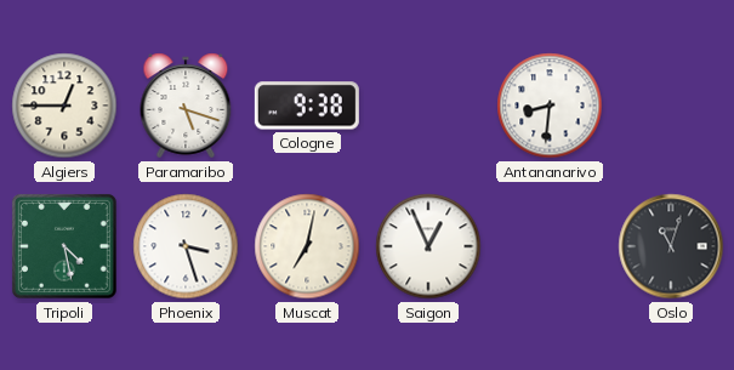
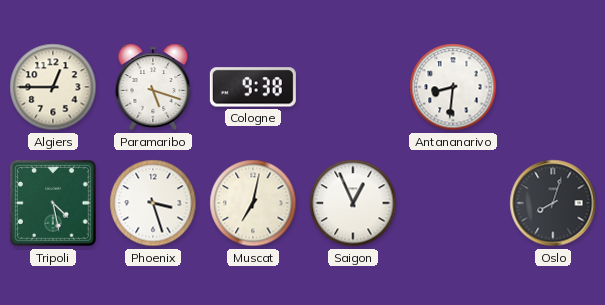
Oslo: 11:03 -> 8:03 (553, 203)
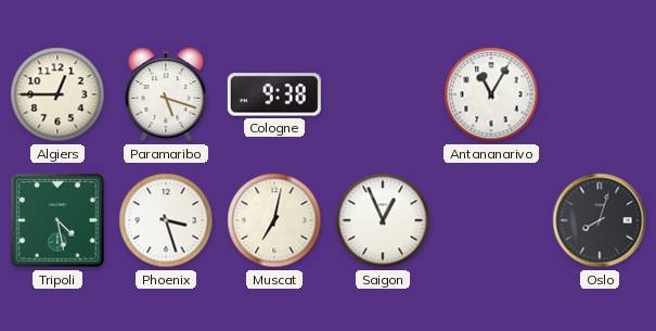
Antananarivo: 8:31 -> 11:05 (491, 94)
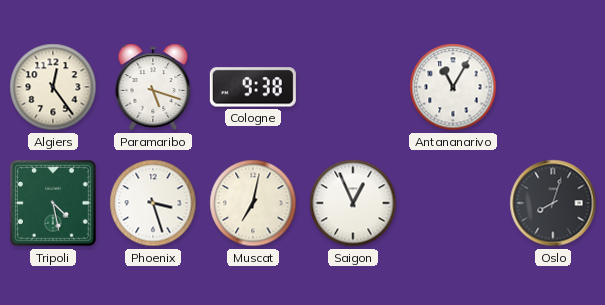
Algiers: 12:45 -> 12:24 (53, 87)
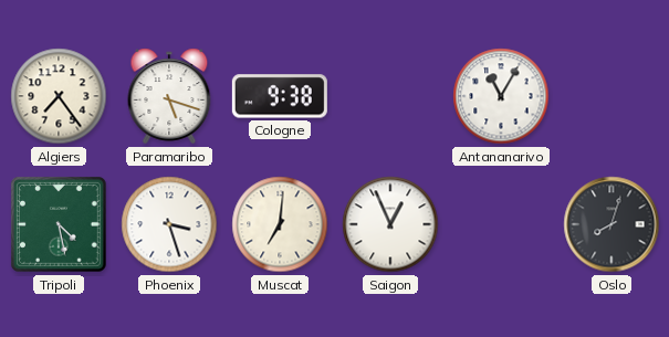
Algiers: 12:24 -> 7:24 (59, 96)
Muscat: 7:02 -> 7:01 (280, 224)
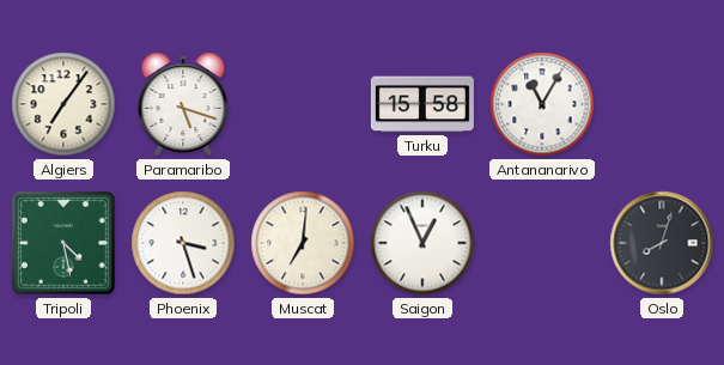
Algiers: 7:24 -> 7:06 (63, 104)
Cologne: 9:38 -> none (280, 96)
Turku: none -> 15:58 (422, 104)
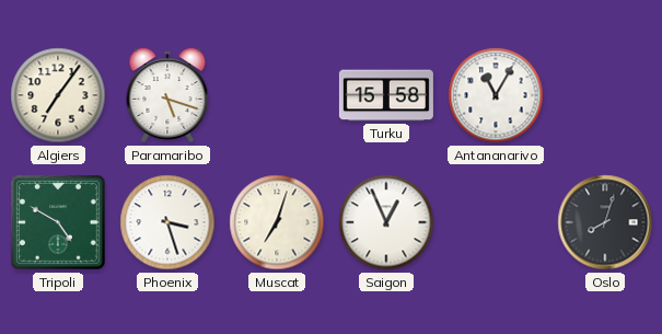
Tripoli: 4:28 -> 4:50 (59, 223)
Muscat: 7:01 -> 7:03 (277, 222)
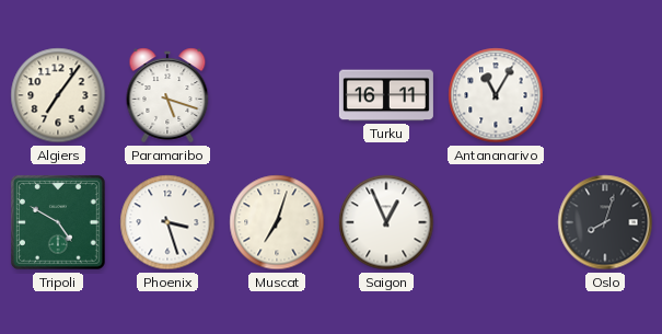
Turku: 15:58 -> 16:11 (386, 95)
